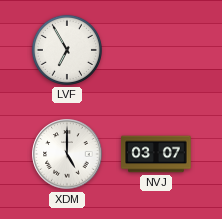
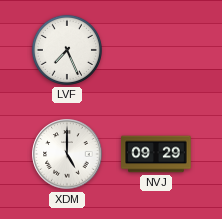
LVF: 6:55 -> 7:26 (67, 50)
NVJ: 03:07 -> 09:29 (156, 154)
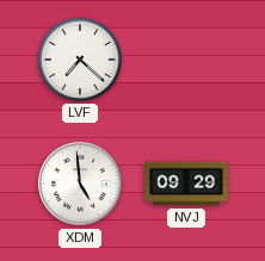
LVF: 7:26 -> 7:22 (80, 60)
XDM: 5:00 -> 4:59 (80, 184)
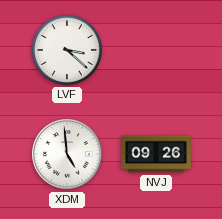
LVF: 7:22 -> 3:22 (67, 50)
NVJ: 09:29 -> 09:26 (156, 154)
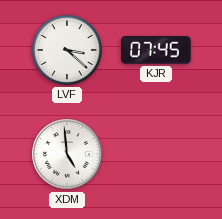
KJR: none -> 07:45 (156, 50)
NVJ: 09:26 -> none (156, 154)
